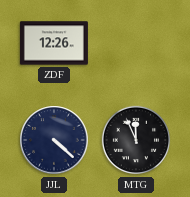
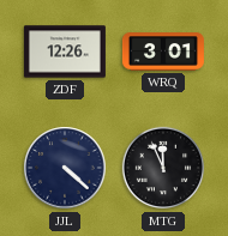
WRQ: none -> 3:01 (163, 52)
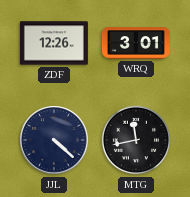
MTG: 11:56 -> 11:43 (136, 140)
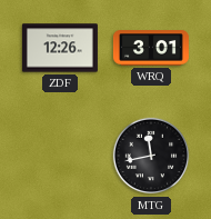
JJL: 4:22 -> none (54, 140)
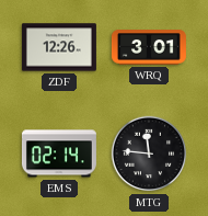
EMS: none -> 02:14 (59, 154)
MTG: 11:43 -> 11:46 (149, 154)
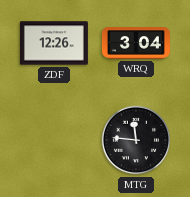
WRQ: 3:01 -> 3:04 (136, 43)
EMS: 02:14 -> none (59, 154)
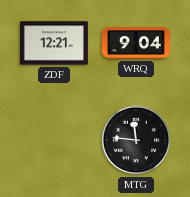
ZDF: 12:26 -> 12:21 (54, 43)
WRQ: 3:04 -> 9:04 (136, 43)
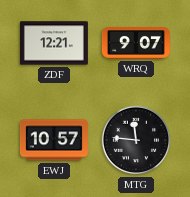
WRQ: 9:04 -> 9:07 (136, 43)
EWJ: none -> 10:57 (54, 140)
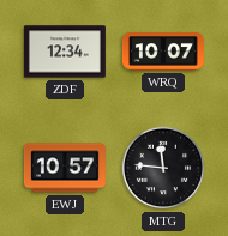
ZDF: 12:21 -> 12:34 (65, 52)
WRQ: 9:07 -> 10:07 (163, 52)
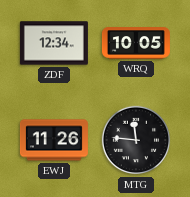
WRQ: 10:07 -> 10:05 (136, 43)
EWJ: 10:57 -> 11:26 (54, 140)
